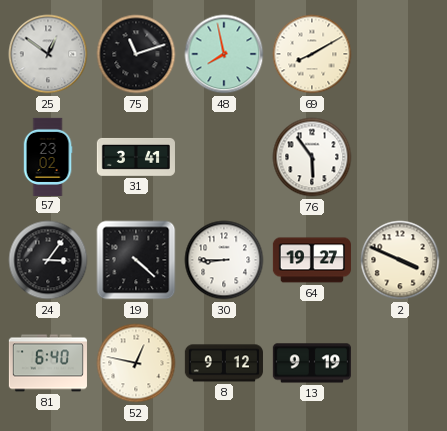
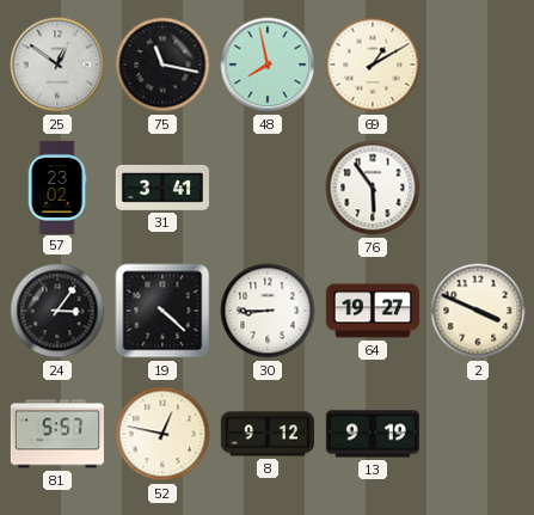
75: 11:12 -> 11:17 (162, 65)
69: 8:10 -> 1:10 (373, 65)
81: 6:40 -> 5:57 (56, 434)
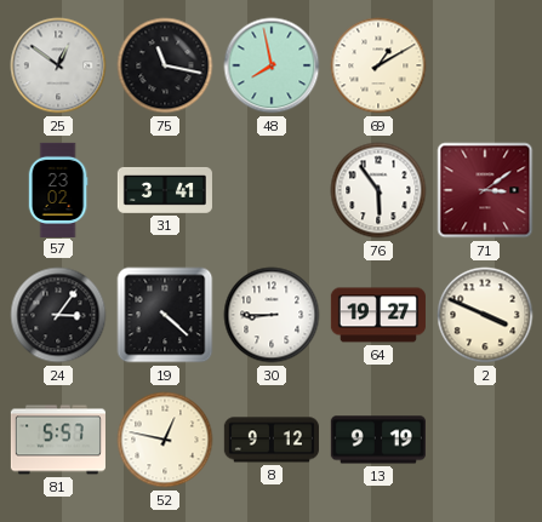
71: none -> 3:09 (485, 190)
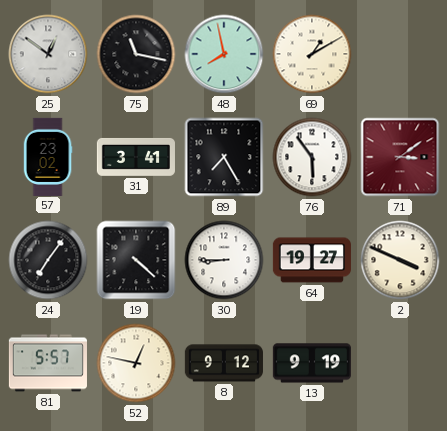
89: none -> 7:25 (224, 157)
24: 3:06 -> 7:06 (48, 260)
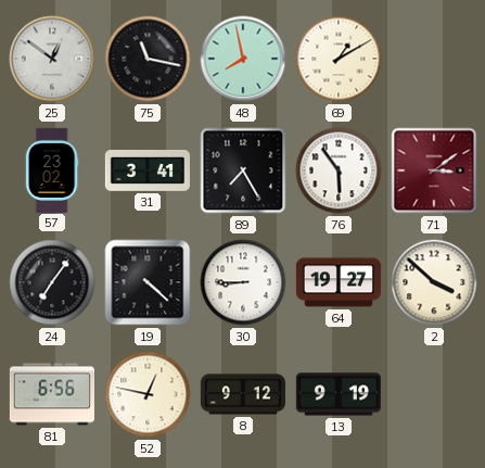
2: 3:49 -> 3:52 (434, 282)
81: 5:57 -> 6:56 (51, 394)
